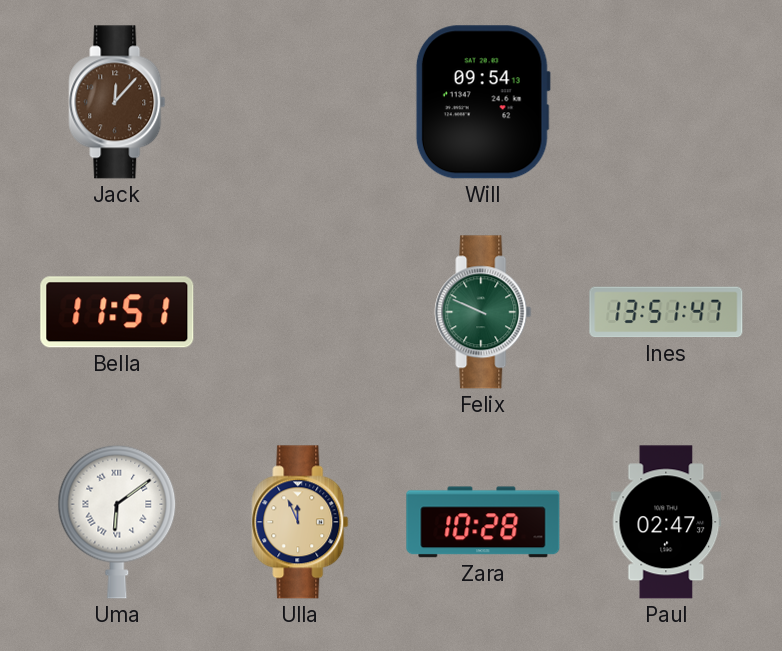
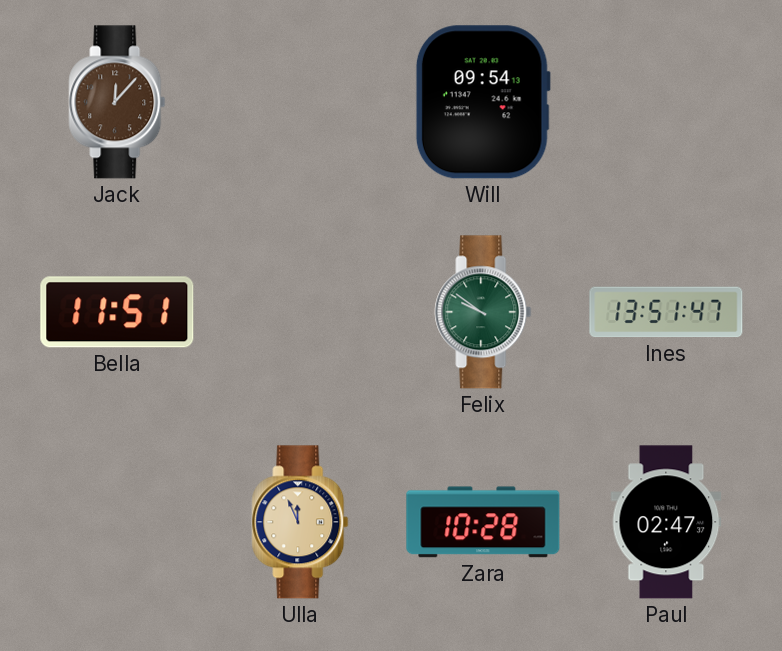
Felix: 9:49 -> 9:51 (483, 312)
Uma: 6:09 -> none (117, 522)
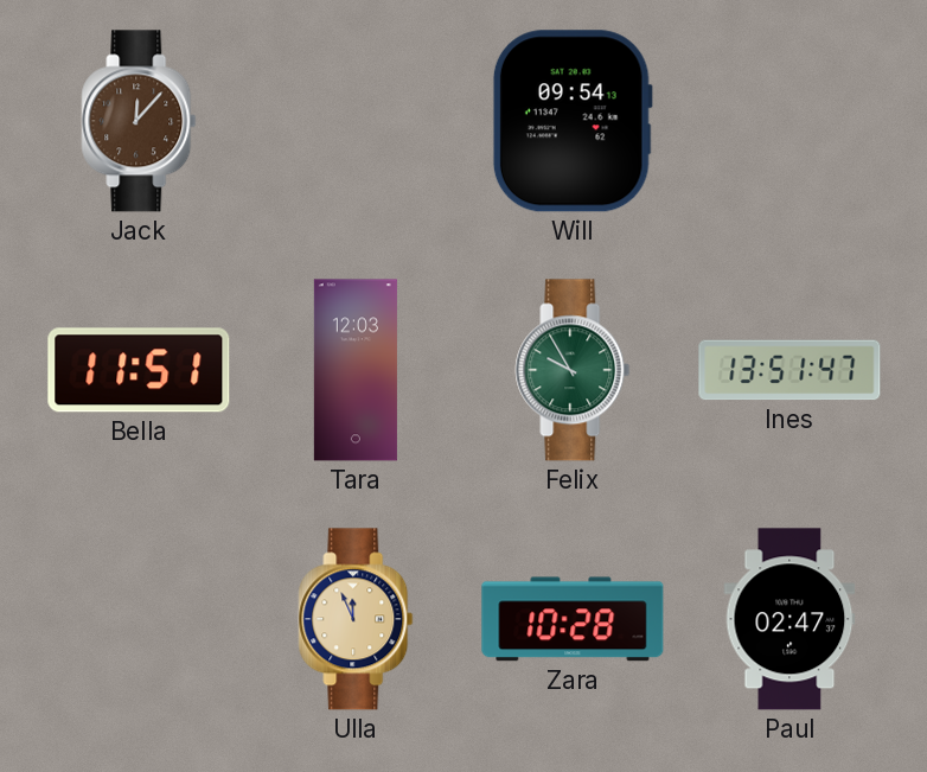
Tara: none -> 12:03 (356, 370)
Felix: 9:51 -> 9:55 (573, 370)
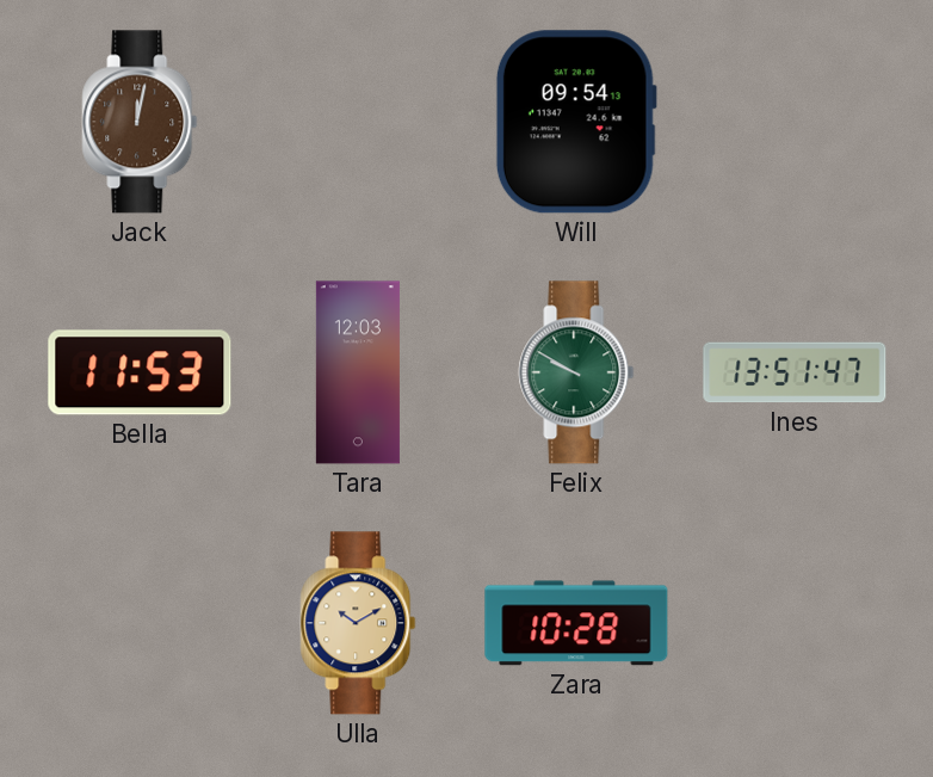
Jack: 12:07 -> 12:02 (140, 122)
Bella: 11:51 -> 11:53 (140, 372)
Felix: 9:55 -> 9:50 (576, 372)
Ulla: 11:56 -> 10:10 (358, 623)
Paul: 02:47 -> none (789, 619)
